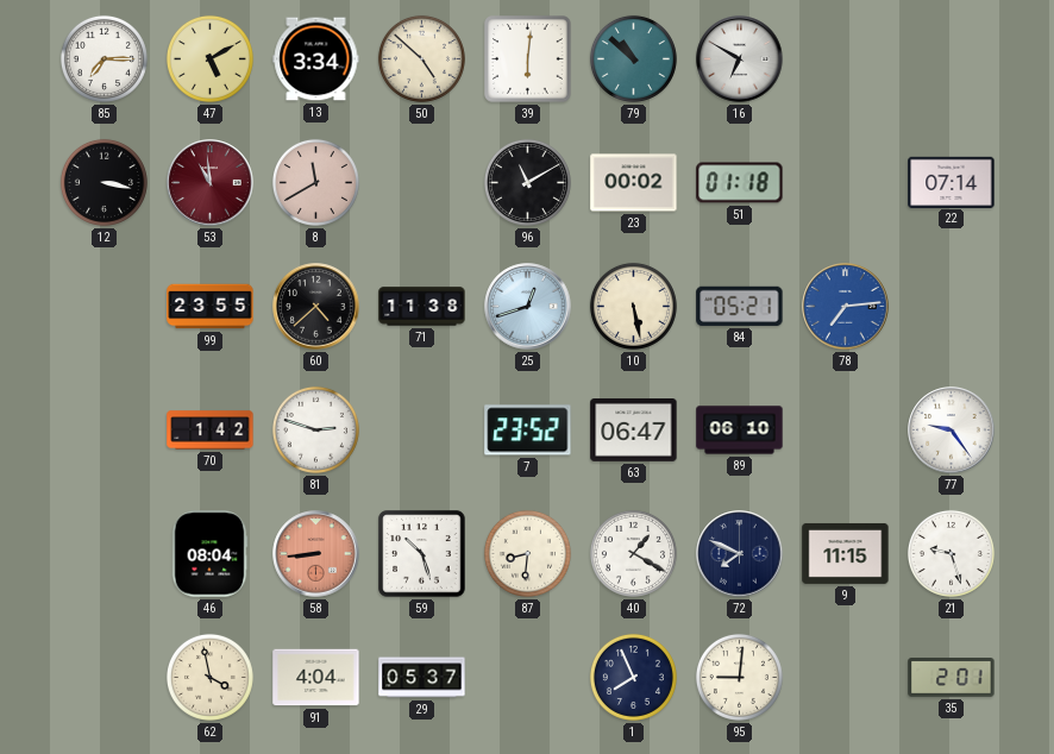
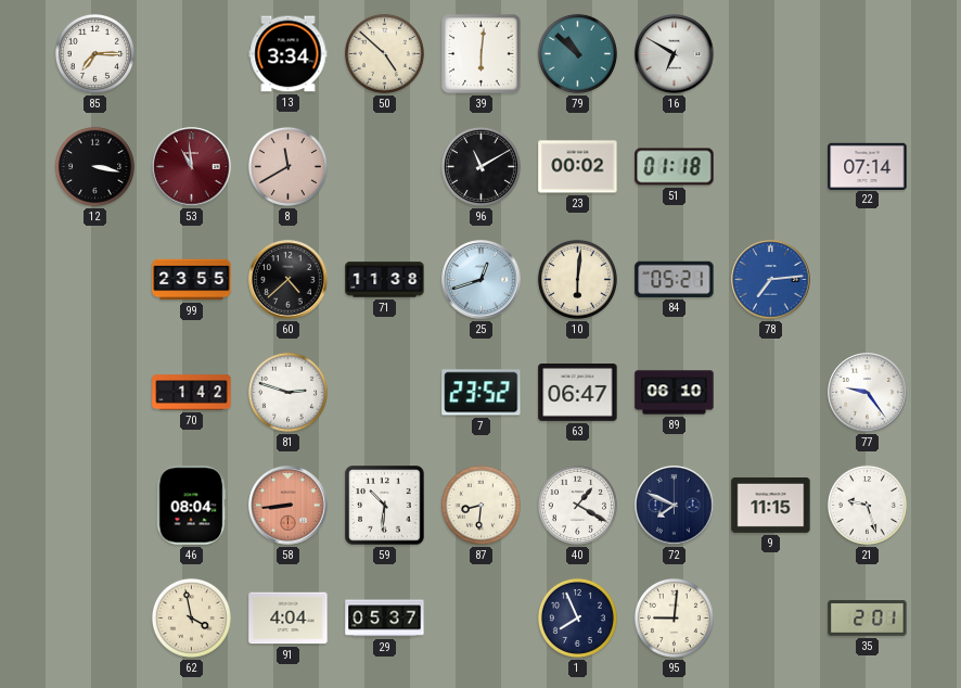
47: 5:10 -> none (209, 58)
10: 5:28 -> 6:01 (577, 279)
59: 10:27 -> 10:31 (385, 506)
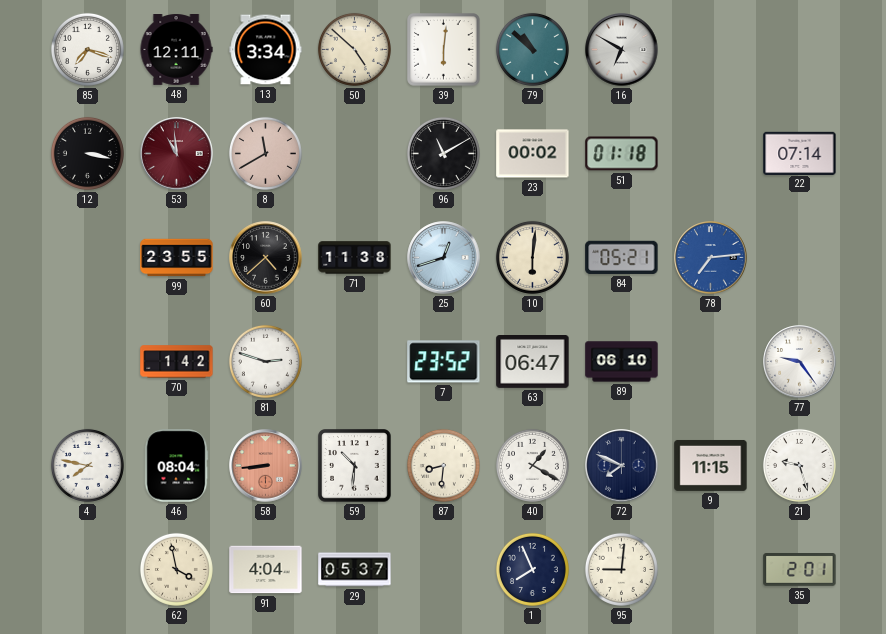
85: 7:15 -> 7:18 (87, 49)
48: none -> 12:11 (176, 50)
4: none -> 7:47 (87, 465)
